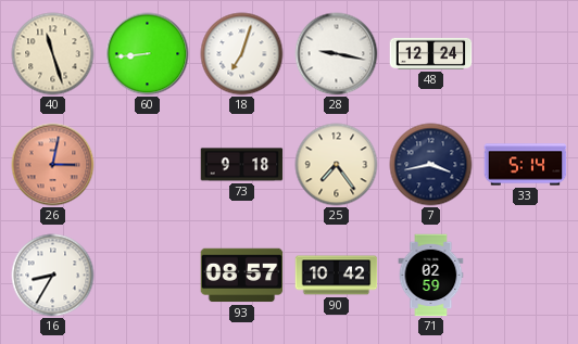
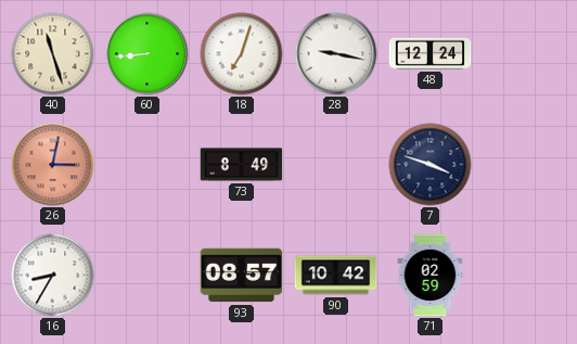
73: 9:18 -> 8:49 (242, 165)
25: 7:24 -> none (337, 165)
7: 3:43 -> 3:48 (431, 165)
33: 5:14 -> none (526, 165)
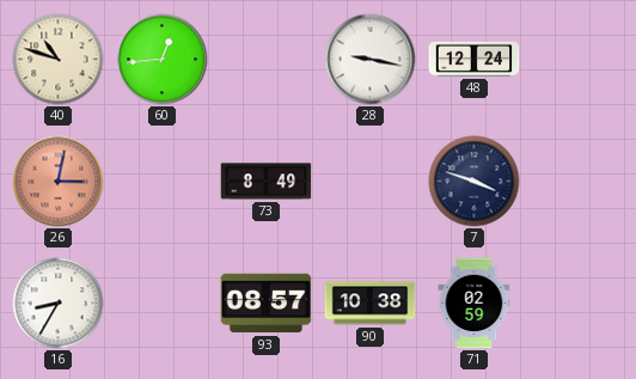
40: 11:27 -> 10:48 (59, 60)
60: 8:44 -> 12:44 (163, 60)
18: 7:03 -> none (242, 54)
90: 10:42 -> 10:38 (371, 304)
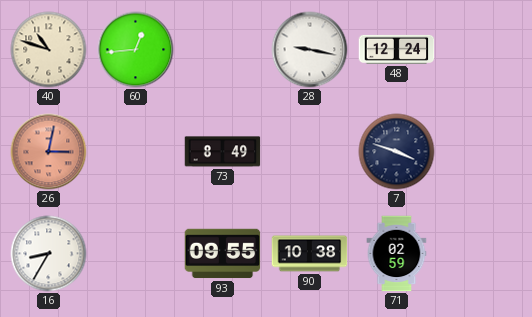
93: 08:57 -> 09:55 (223, 254)
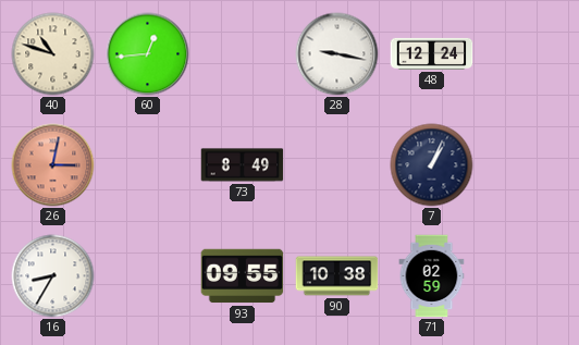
7: 3:48 -> 1:04 (432, 165)
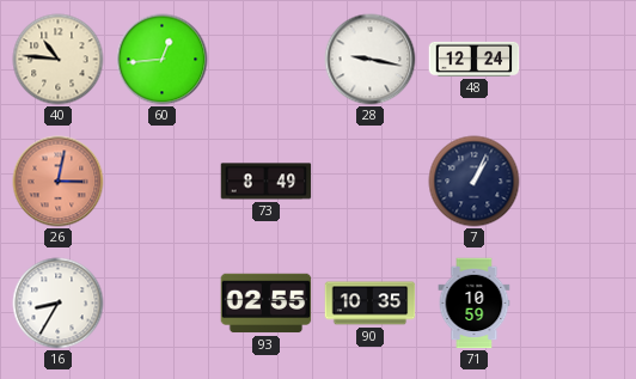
40: 10:48 -> 10:46 (59, 60)
93: 09:55 -> 02:55 (267, 304)
90: 10:38 -> 10:35 (371, 304)
71: 02:59 -> 10:59 (475, 304)
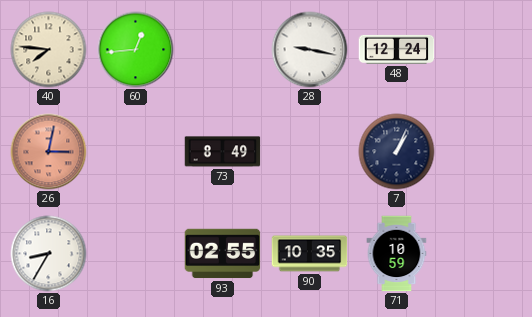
40: 10:46 -> 7:46 (49, 50)
